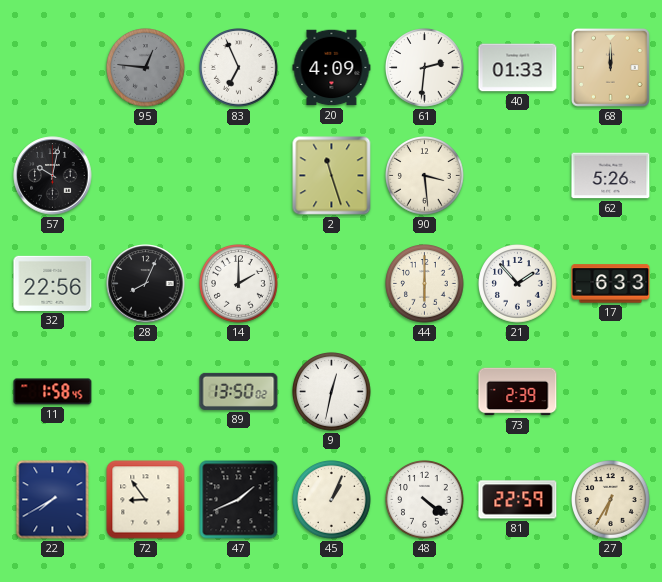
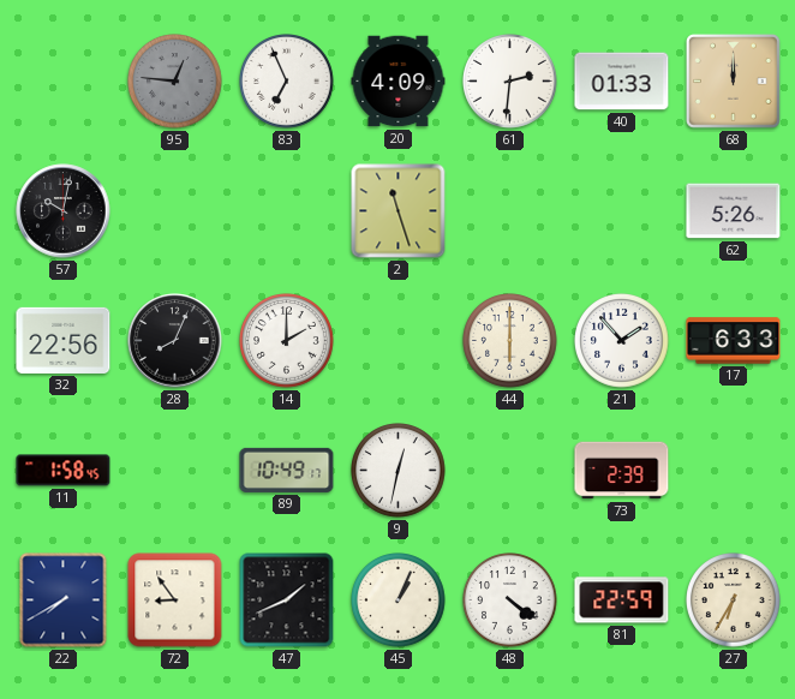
90: 3:29 -> none (425, 176)
89: 13:50 -> 10:49 (287, 470)
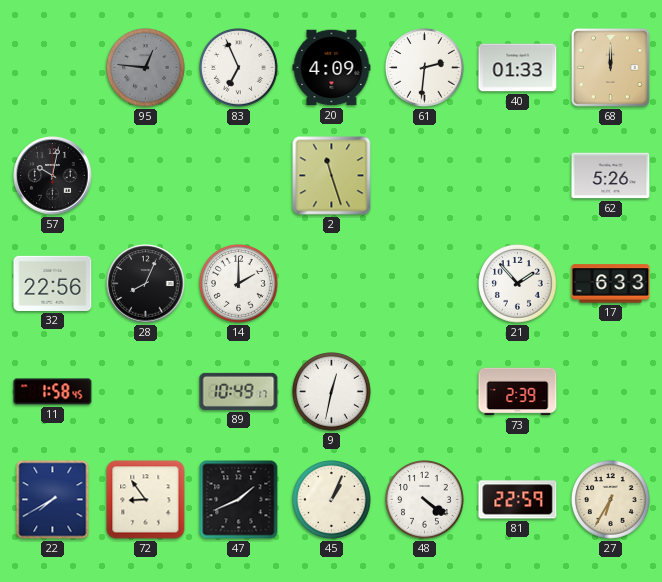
44: 6:00 -> none (510, 341)
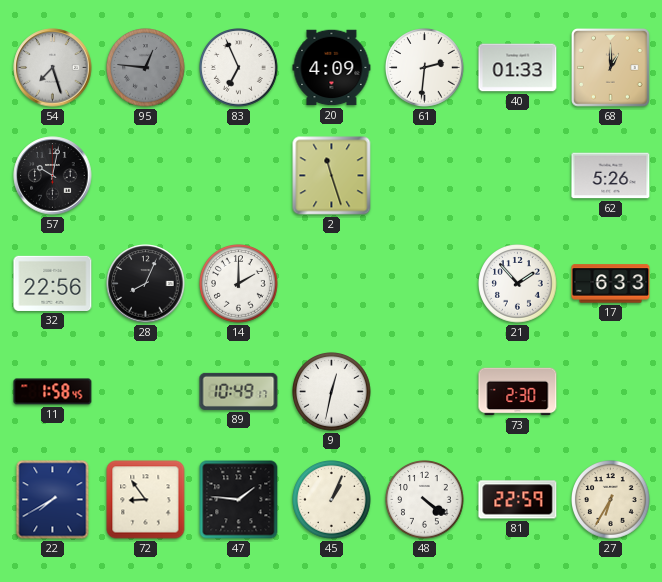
54: none -> 7:27 (53, 68)
68: 12:00 -> 1:00 (611, 68)
73: 2:39 -> 2:30 (518, 392)
47: 1:41 -> 1:46 (239, 500)
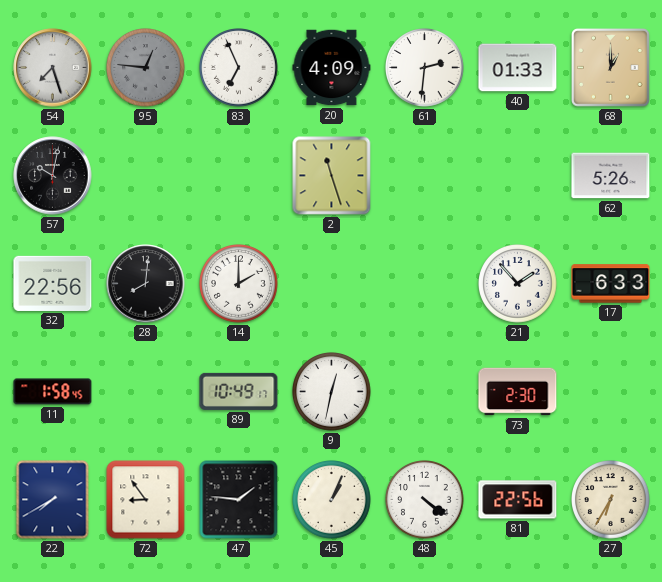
28: 8:04 -> 8:01 (146, 284)
81: 22:59 -> 22:56 (518, 500)
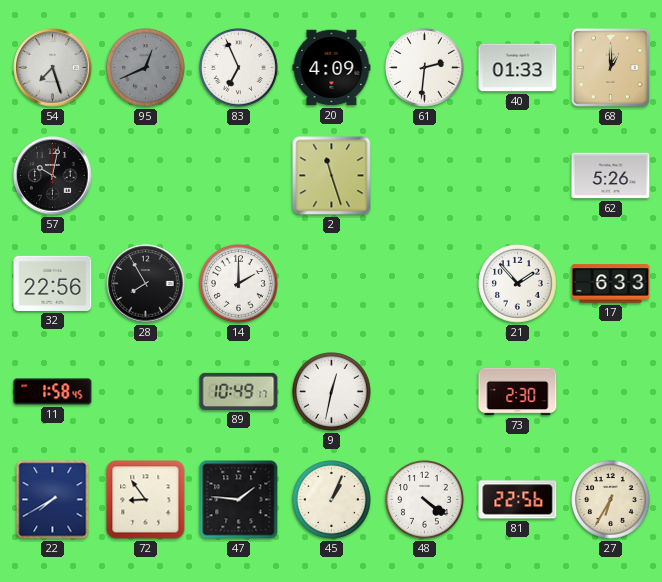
95: 12:46 -> 12:41 (146, 68)
28: 8:01 -> 7:55 (146, 284)
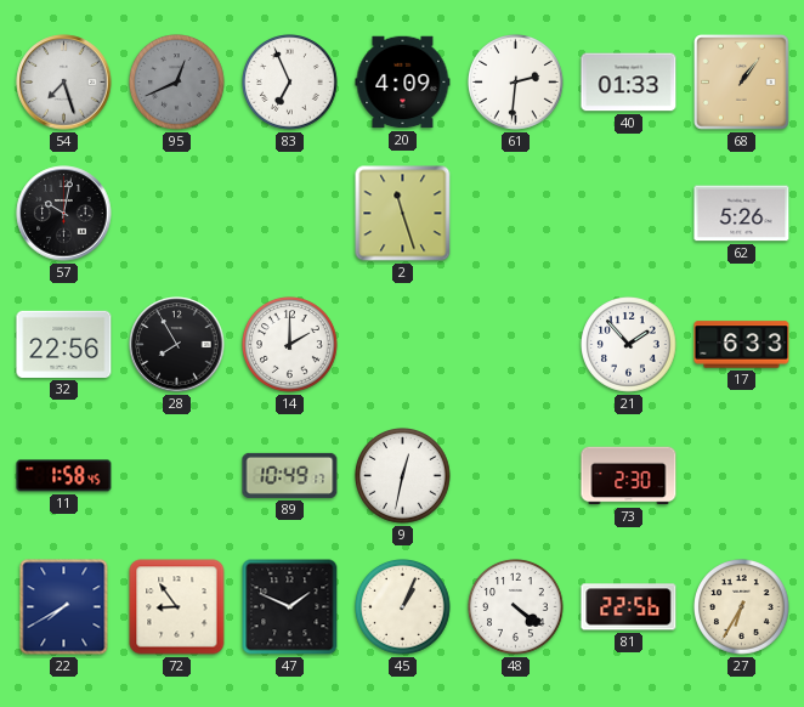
68: 1:00 -> 1:06 (742, 83)
47: 1:46 -> 1:49 (290, 607)
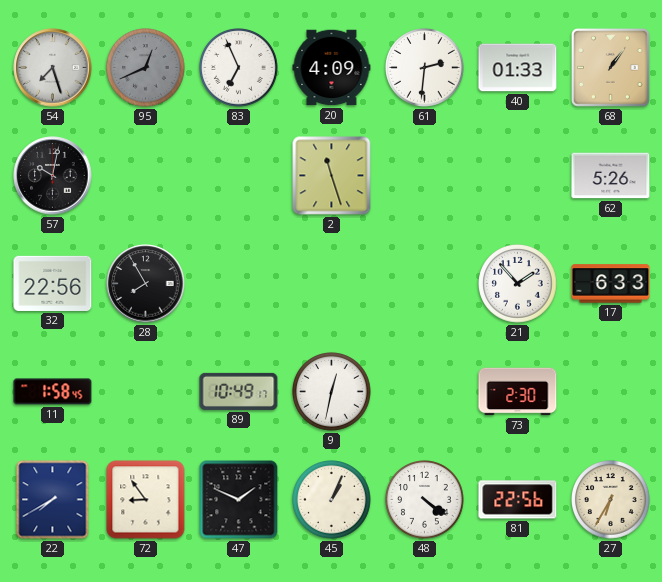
14: 2:00 -> none (290, 345)
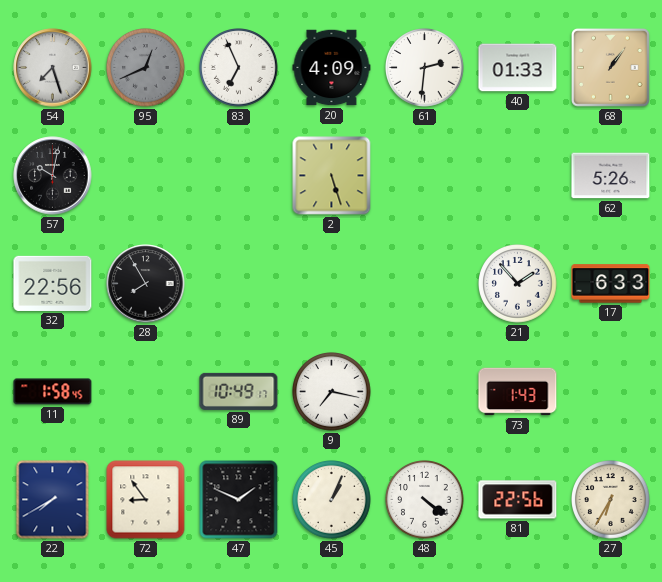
2: 11:27 -> 5:27 (332, 176)
9: 12:32 -> 7:17 (332, 392)
73: 2:30 -> 1:43 (518, 392)
